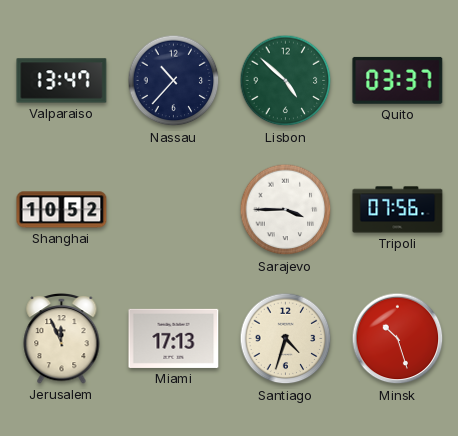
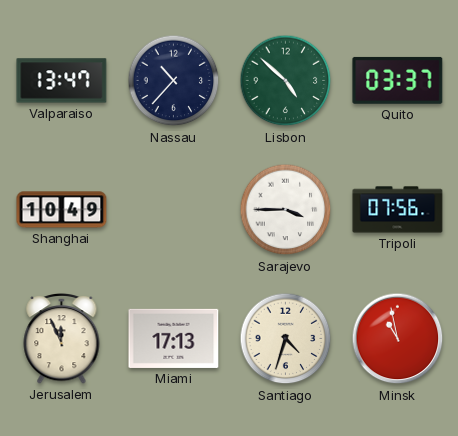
Shanghai: 10:52 -> 10:49 (62, 210)
Minsk: 10:27 -> 10:58 (398, 339)
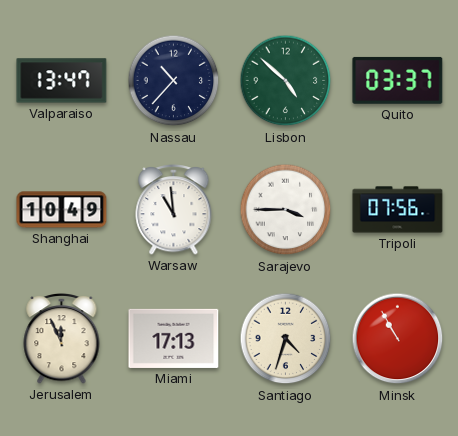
Warsaw: none -> 10:59 (174, 209)
Minsk: 10:58 -> 10:55 (398, 339)
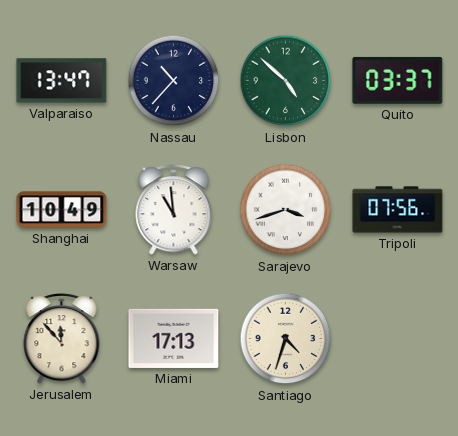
Sarajevo: 3:45 -> 3:42 (286, 210)
Jerusalem: 11:56 -> 11:53 (62, 338)
Minsk: 10:55 -> none (398, 339)
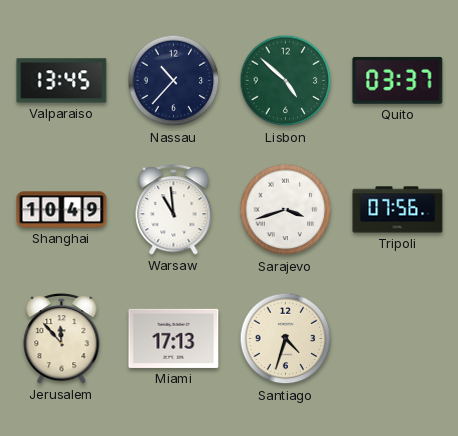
Valparaiso: 13:47 -> 13:45 (62, 81)
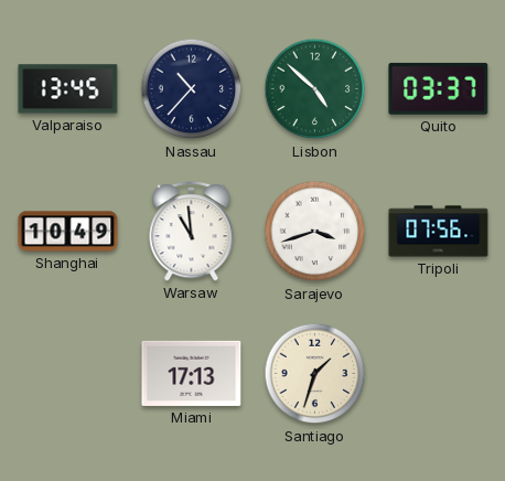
Jerusalem: 11:53 -> none (62, 338)
Santiago: 4:33 -> 1:33 (315, 374)
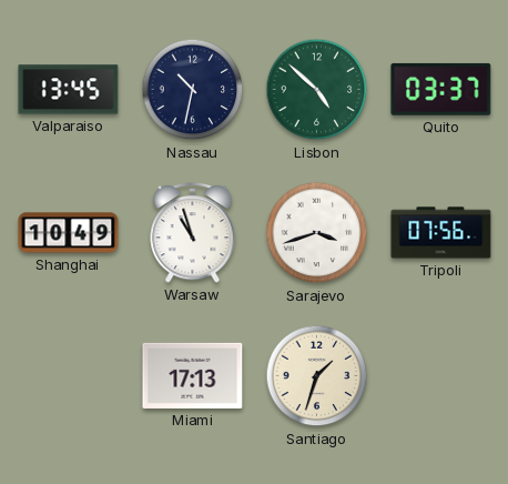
Nassau: 10:37 -> 10:32 (193, 90)
Warsaw: 10:59 -> 10:57 (193, 232)
